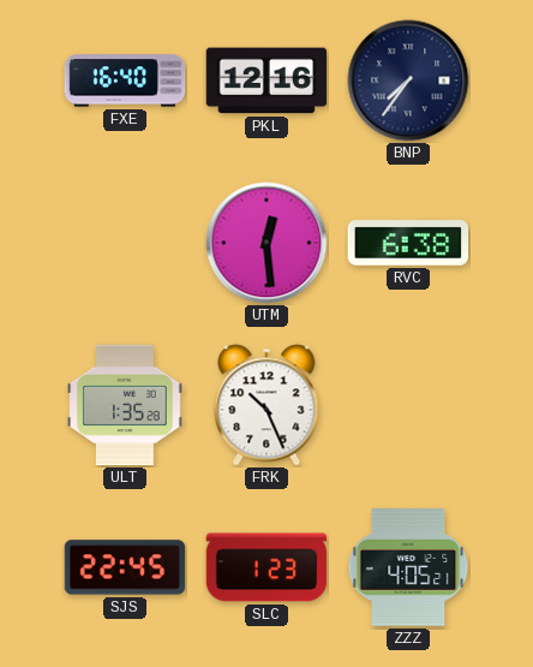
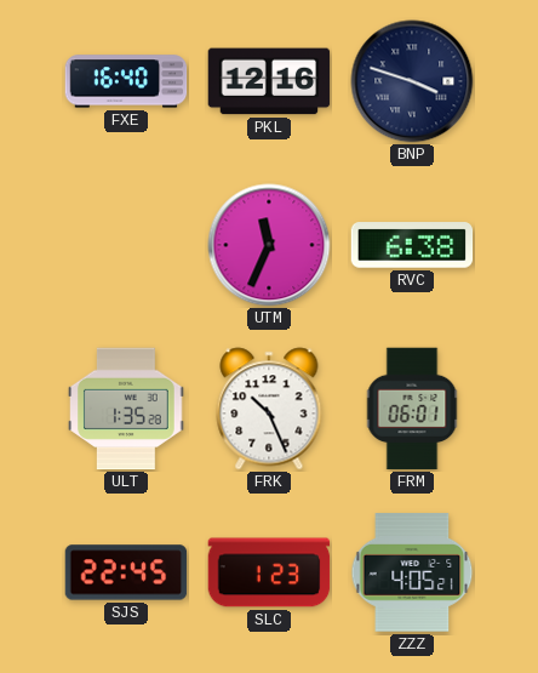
BNP: 7:36 -> 3:48 (412, 81)
UTM: 12:29 -> 11:34 (269, 245)
FRM: none -> 06:01 (412, 409)
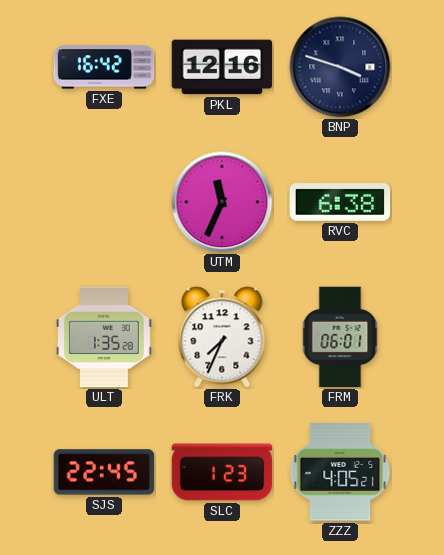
FXE: 16:40 -> 16:42 (104, 67)
FRK: 10:26 -> 7:34 (222, 337)
